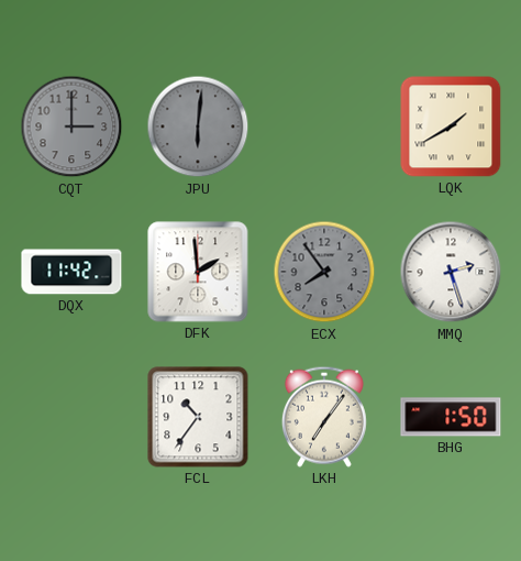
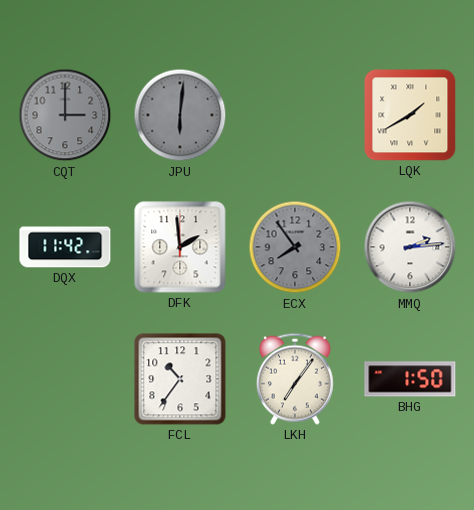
MMQ: 2:27 -> 2:14 (410, 247)
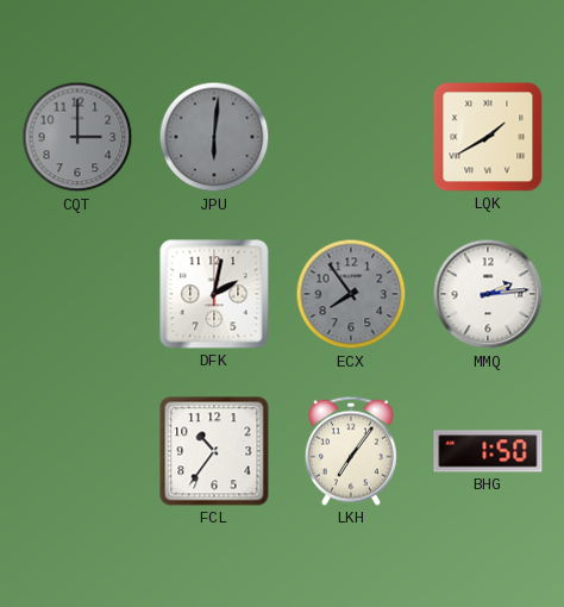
DQX: 11:42 -> none (65, 247)
DFK: 1:59 -> 2:02 (214, 294)
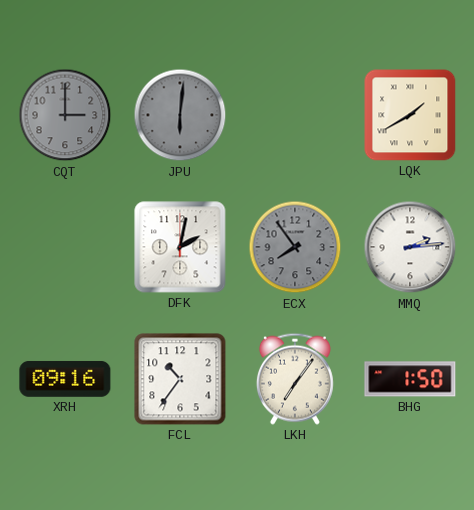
XRH: none -> 09:16 (65, 379)
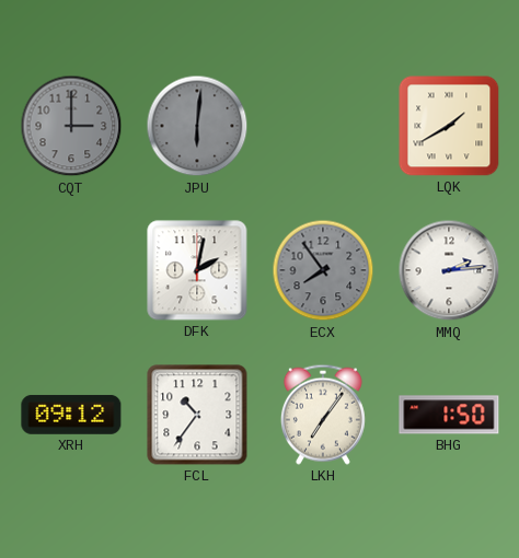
XRH: 09:16 -> 09:12 (71, 415)
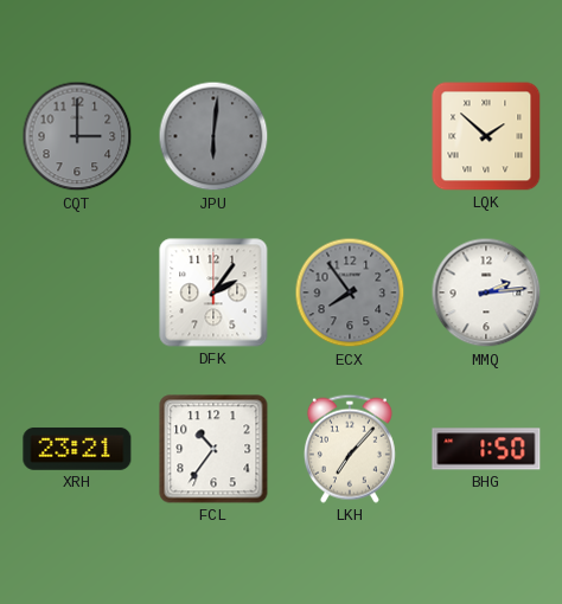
LQK: 1:40 -> 1:52 (486, 136)
DFK: 2:02 -> 2:06 (213, 293)
XRH: 09:12 -> 23:21 (77, 449)
LKH: 7:06 -> 7:07 (350, 449)
